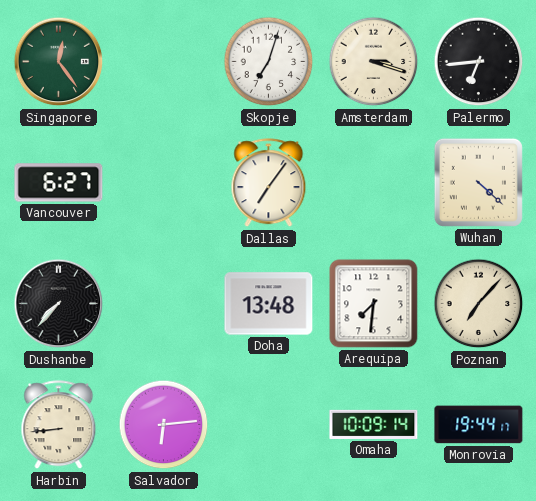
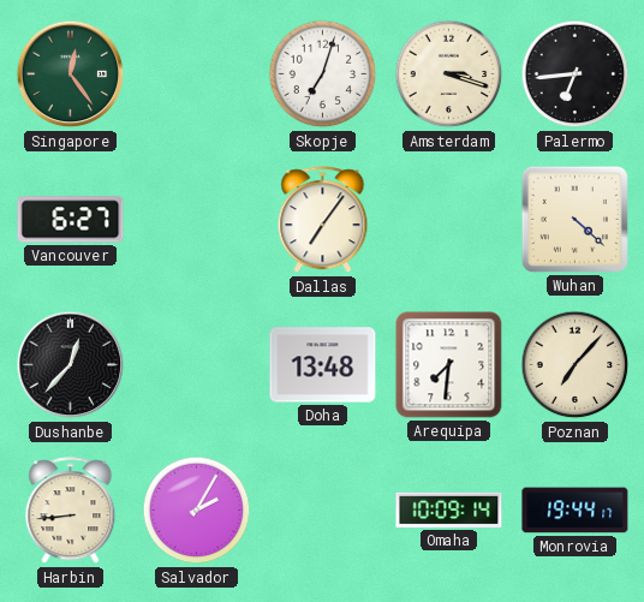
Dushanbe: 7:37 -> 12:37 (71, 365)
Salvador: 6:14 -> 2:05 (197, 511)
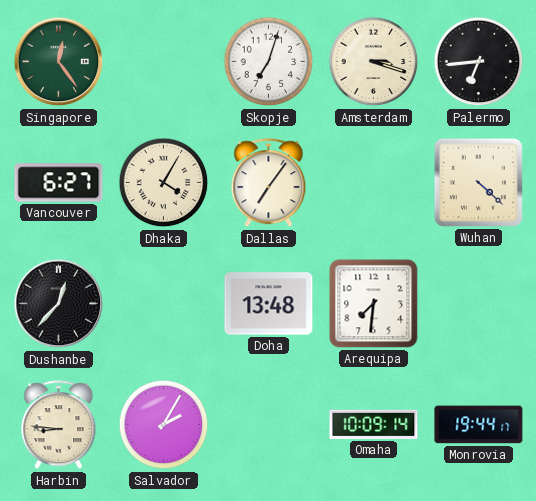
Dhaka: none -> 4:05 (164, 183)
Poznan: 7:07 -> none (576, 365)
Harbin: 8:44 -> 8:46 (59, 425)
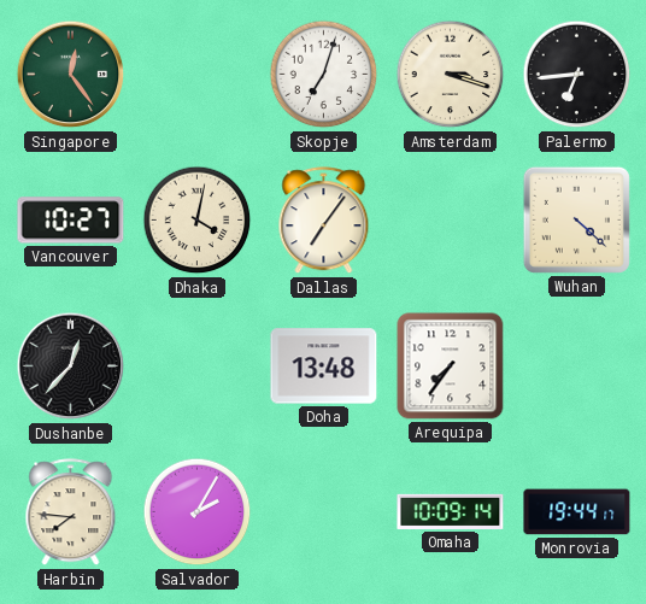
Vancouver: 6:27 -> 10:27 (71, 221)
Dhaka: 4:05 -> 4:02 (198, 221)
Arequipa: 7:31 -> 7:36 (451, 366)
Harbin: 8:46 -> 7:46 (71, 512)
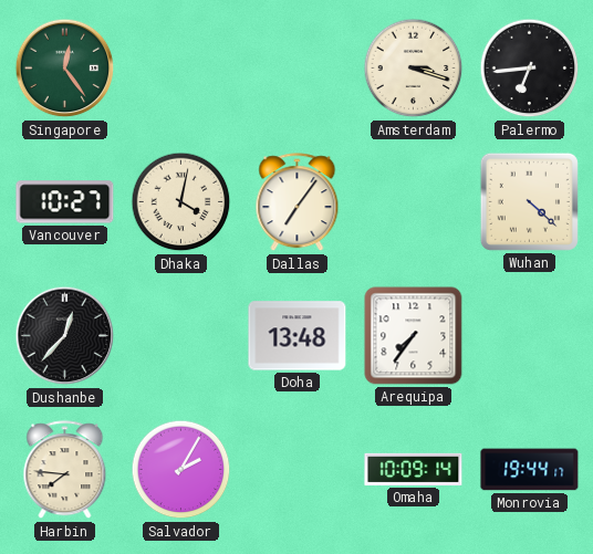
Skopje: 7:03 -> none (324, 75)
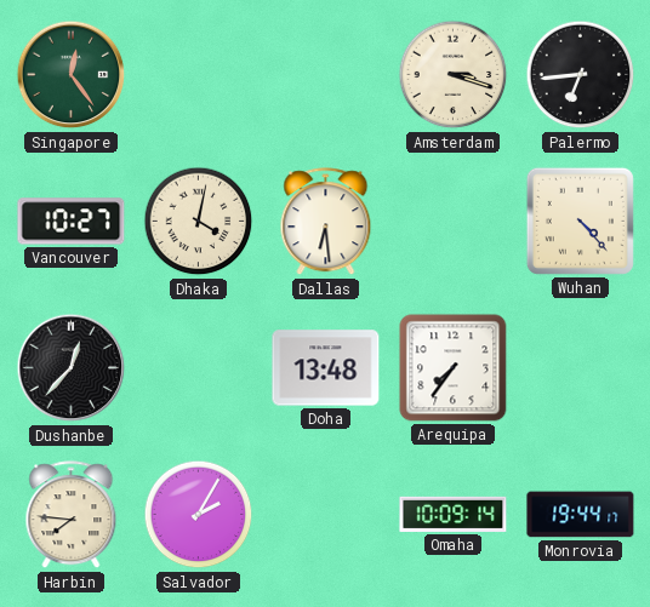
Dallas: 7:06 -> 6:29 (326, 222)
Wuhan: 4:22 -> 4:23 (580, 221)
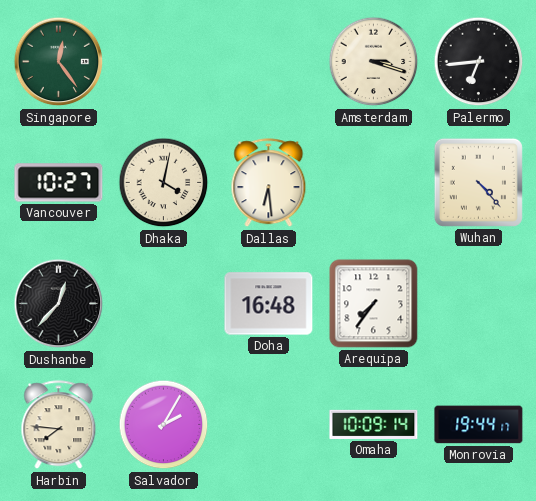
Doha: 13:48 -> 16:48 (269, 304)
